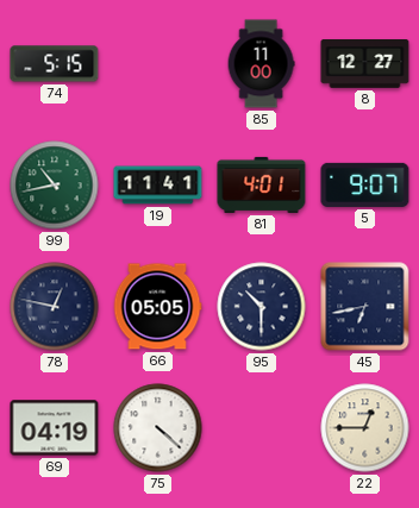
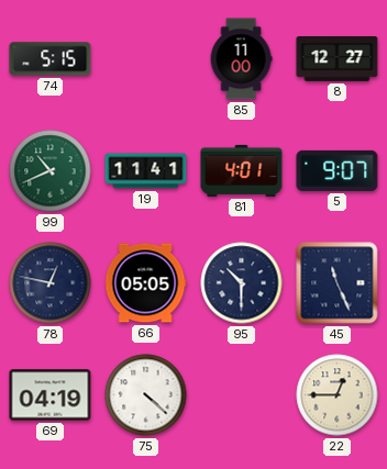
99: 10:43 -> 10:41 (51, 171)
45: 6:43 -> 11:26 (338, 283)
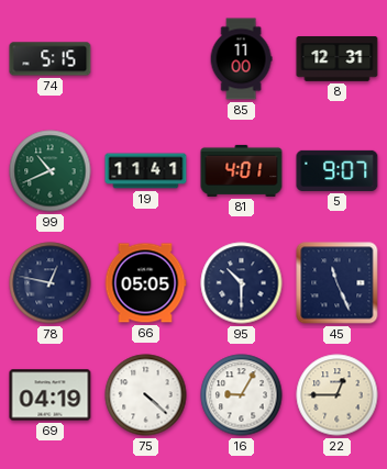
8: 12:27 -> 12:31 (338, 59)
16: none -> 9:05 (242, 395)
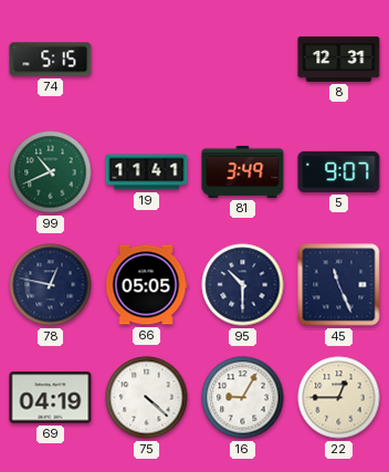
85: 11:00 -> none (241, 59)
81: 4:01 -> 3:49 (243, 171)
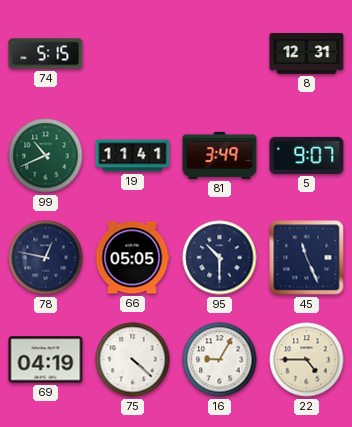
22: 12:45 -> 4:45 (307, 360)
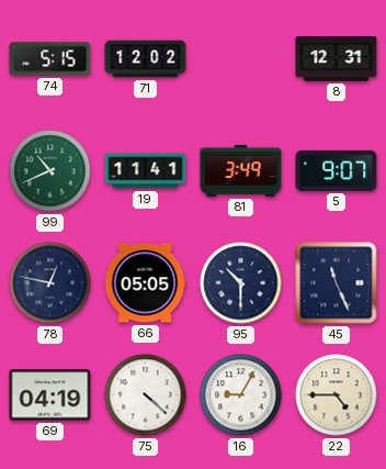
71: none -> 12:02 (146, 59)
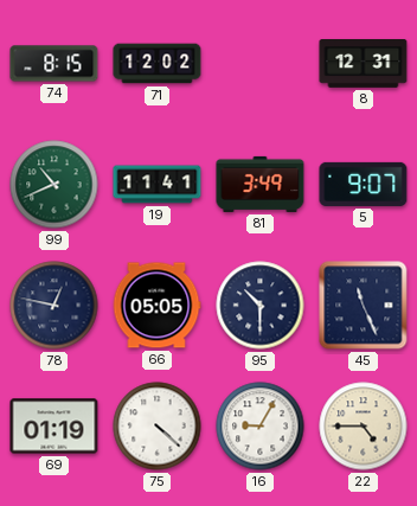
74: 5:15 -> 8:15 (54, 64)
69: 04:19 -> 01:19 (54, 427)
